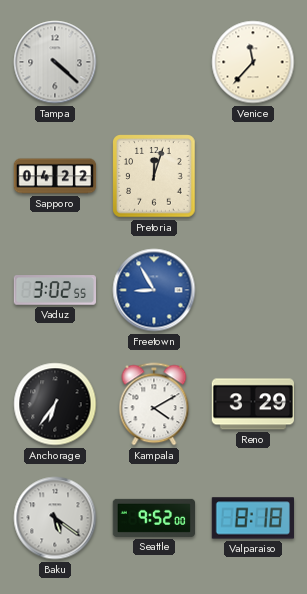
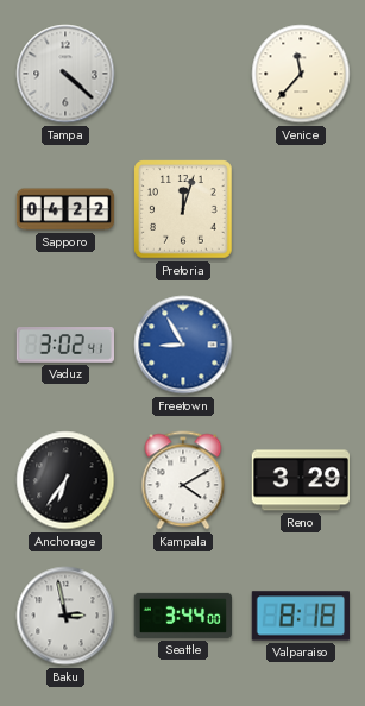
Vaduz: 3:02:55 -> 3:02:41 (65, 345)
Baku: 5:21 -> 2:58 (65, 616)
Seattle: 9:52 -> 3:44 (183, 616)
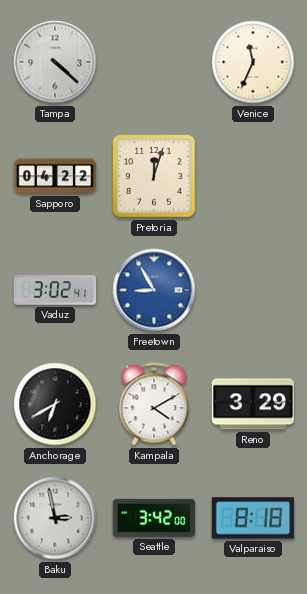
Venice: 11:37 -> 11:34 (253, 62)
Anchorage: 6:36 -> 6:40 (55, 404)
Seattle: 3:44 -> 3:42 (154, 518)
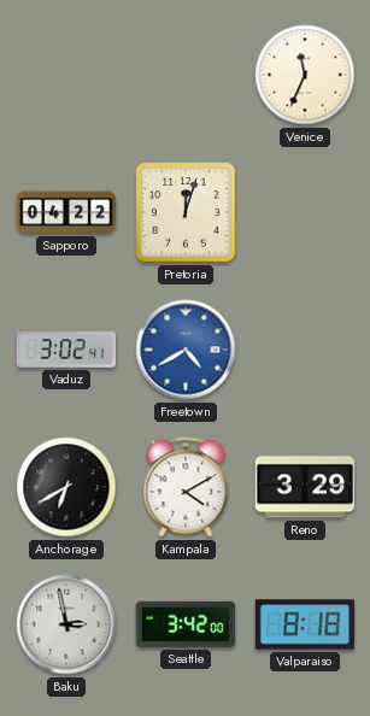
Tampa: 4:22 -> none (55, 62)
Freetown: 8:55 -> 4:40 (186, 350)
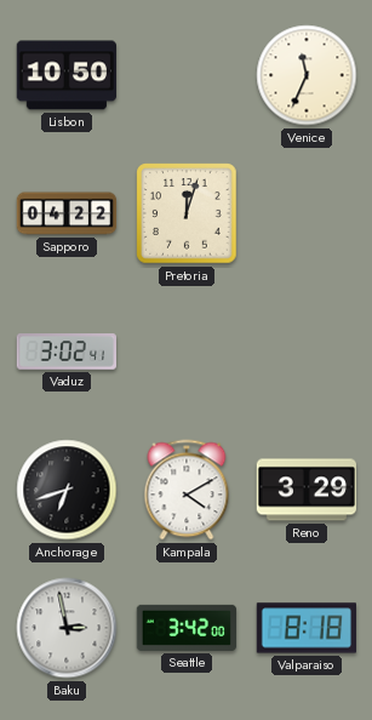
Lisbon: none -> 10:50 (65, 75)
Freetown: 4:40 -> none (186, 350)
Anchorage: 6:40 -> 6:42 (67, 490)
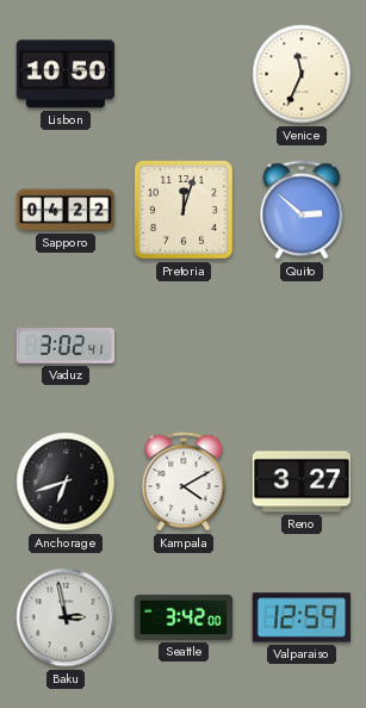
Quito: none -> 2:52 (302, 210)
Reno: 3:29 -> 3:27 (300, 482)
Valparaiso: 8:18 -> 12:59 (302, 617)
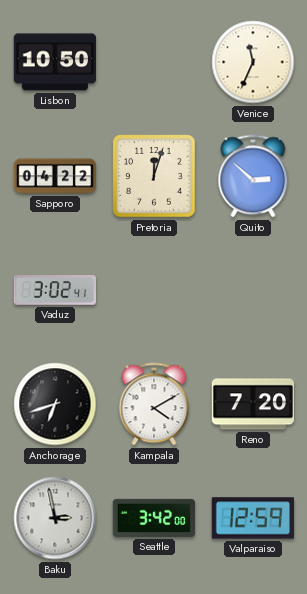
Reno: 3:27 -> 7:20 (252, 404)
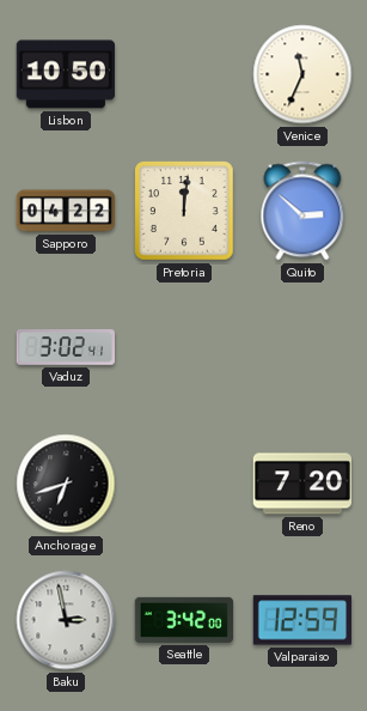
Pretoria: 12:03 -> 12:01 (184, 211)
Kampala: 4:10 -> none (154, 404)
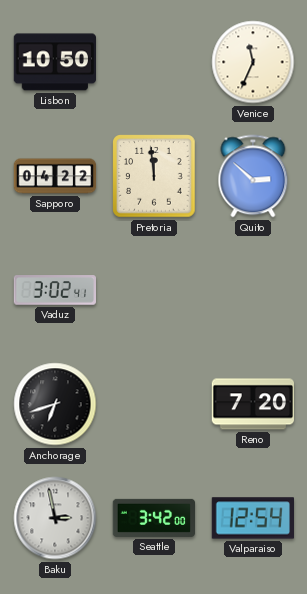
Pretoria: 12:01 -> 11:59 (154, 176)
Valparaiso: 12:59 -> 12:54 (253, 518)
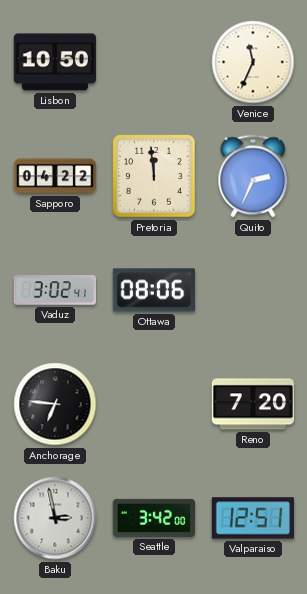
Quito: 2:52 -> 2:34 (253, 176)
Ottawa: none -> 08:06 (153, 290)
Anchorage: 6:42 -> 6:46 (55, 404)
Valparaiso: 12:54 -> 12:51 (253, 518)
